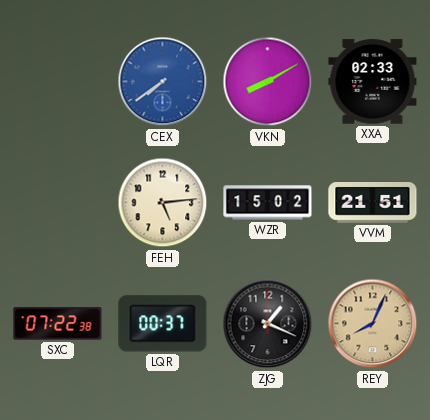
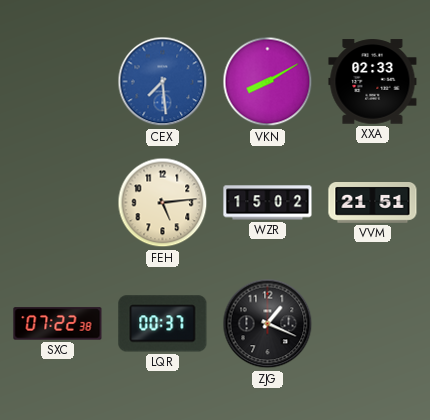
CEX: 7:39 -> 7:29 (163, 82)
REY: 8:04 -> none (373, 324)
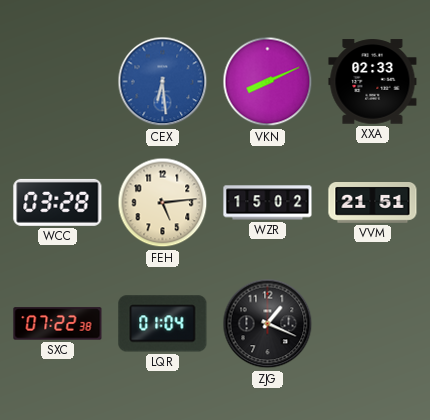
CEX: 7:29 -> 6:29 (163, 82)
VKN: 8:10 -> 8:11 (268, 82)
WCC: none -> 03:28 (58, 202)
LQR: 00:37 -> 01:04 (163, 324)
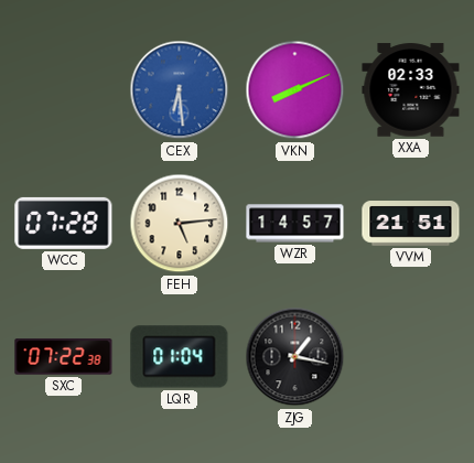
WCC: 03:28 -> 07:28 (64, 223)
WZR: 15:02 -> 14:57 (295, 224)
ZJG: 1:19 -> 1:17 (295, 357)
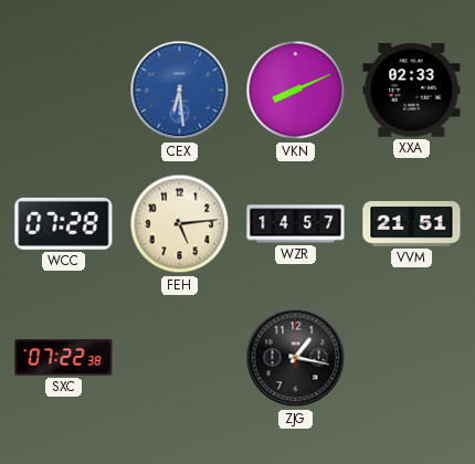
LQR: 01:04 -> none (180, 357)
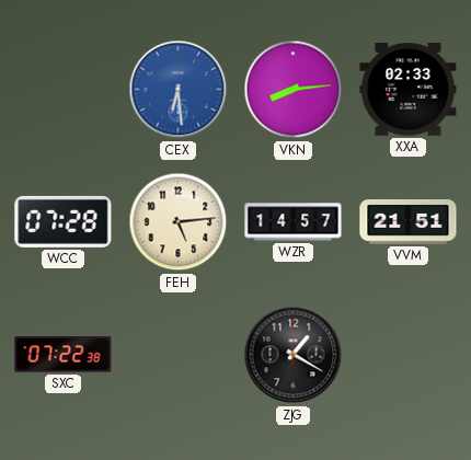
VKN: 8:11 -> 8:14 (294, 90)
ZJG: 1:17 -> 1:20 (294, 355)
